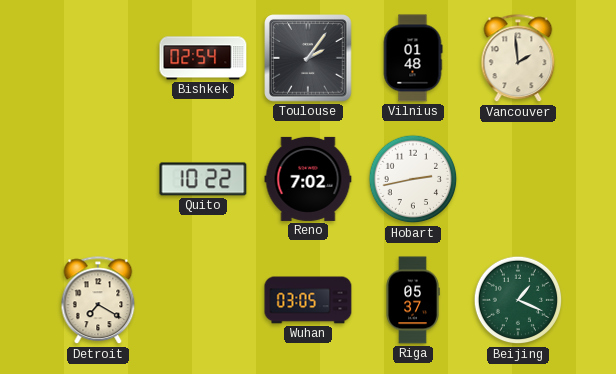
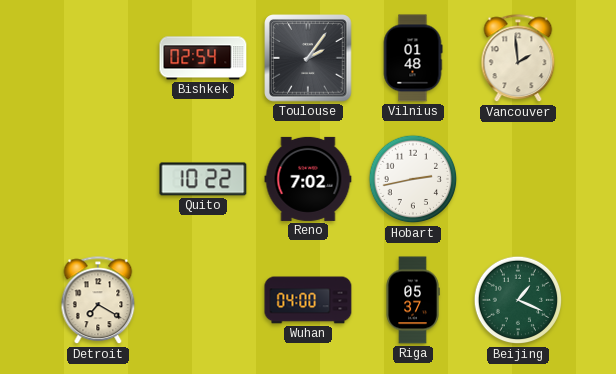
Wuhan: 03:05 -> 04:00 (308, 300)
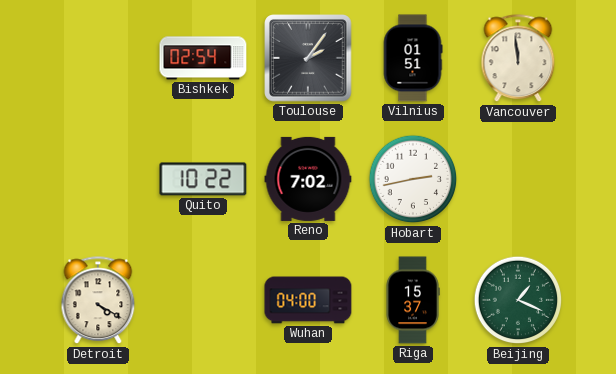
Vilnius: 01:48 -> 01:51 (413, 58)
Vancouver: 1:59 -> 11:59 (518, 59)
Detroit: 7:20 -> 4:20 (98, 301)
Riga: 05:37 -> 15:37 (413, 300)
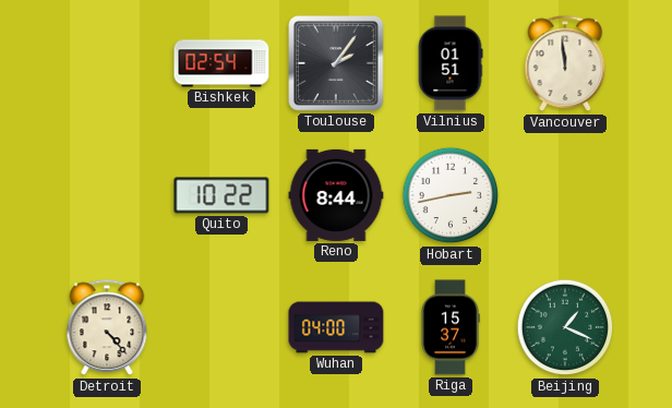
Reno: 7:02 -> 8:44 (336, 195)
Detroit: 4:20 -> 4:23 (107, 328)
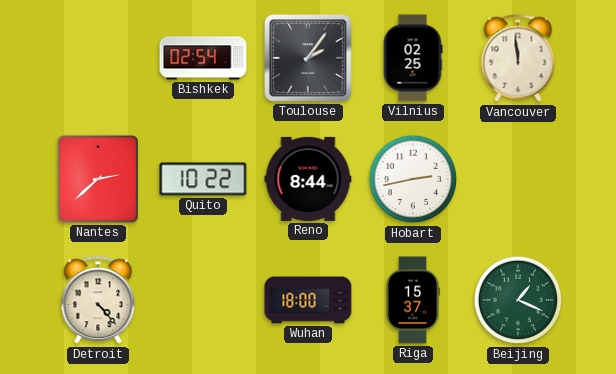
Vilnius: 01:51 -> 02:25 (413, 58)
Nantes: none -> 2:38 (98, 179)
Wuhan: 04:00 -> 18:00 (308, 300)
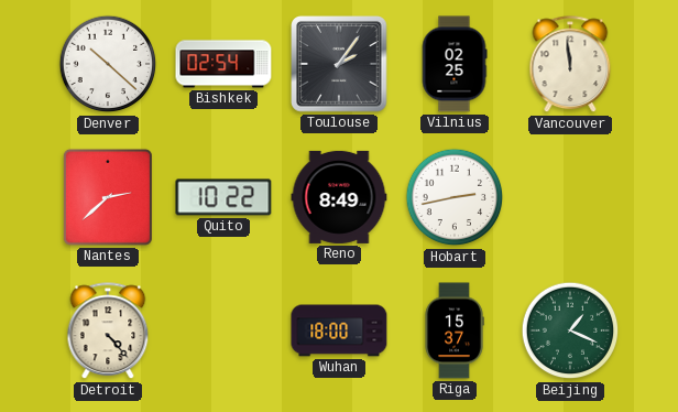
Denver: none -> 10:22 (108, 64)
Reno: 8:44 -> 8:49 (339, 197)
